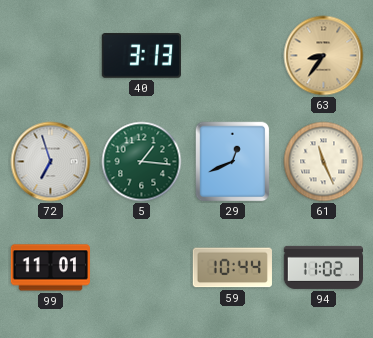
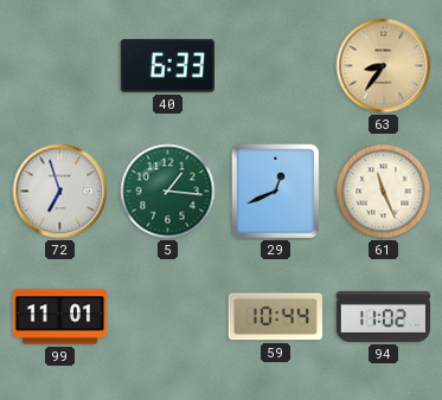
40: 3:13 -> 6:33 (167, 66)
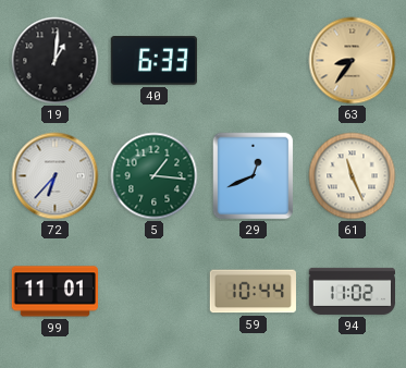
19: none -> 1:01 (56, 61)
72: 6:57 -> 6:37 (56, 176)
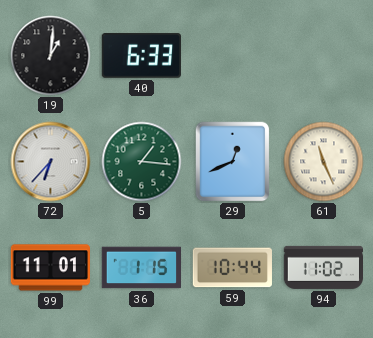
63: 8:36 -> none (353, 61)
36: none -> 1:15 (141, 268)
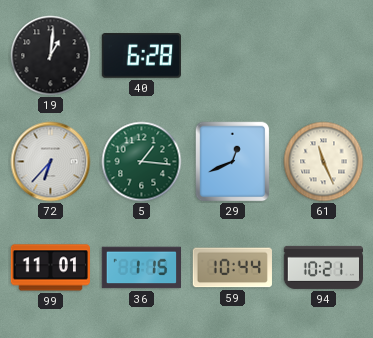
40: 6:33 -> 6:28 (141, 56)
94: 11:02 -> 10:21 (323, 267)
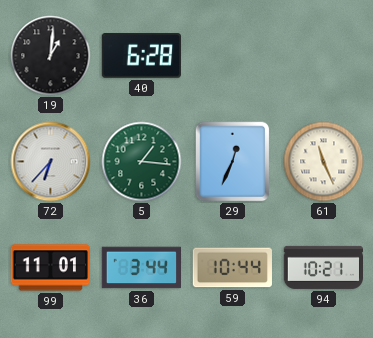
29: 12:41 -> 12:34 (233, 162)
36: 1:15 -> 3:44 (141, 268)
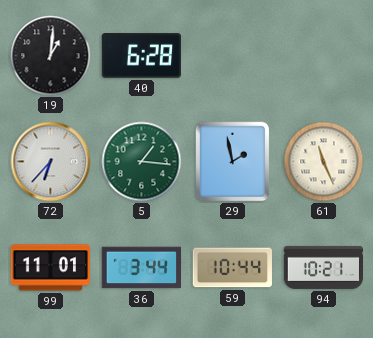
29: 12:34 -> 1:58 (233, 162)
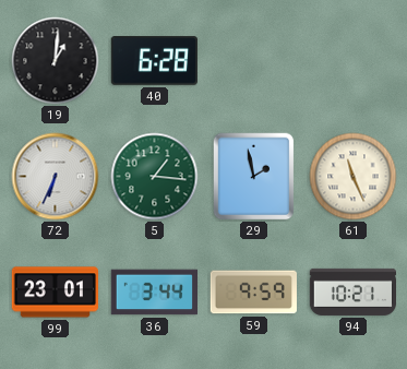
72: 6:37 -> 6:34 (56, 177)
99: 11:01 -> 23:01 (55, 293)
59: 10:44 -> 9:59 (253, 293)
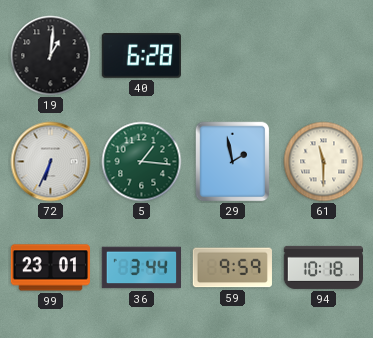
61: 11:26 -> 11:30 (324, 162)
94: 10:21 -> 10:18 (323, 267)
